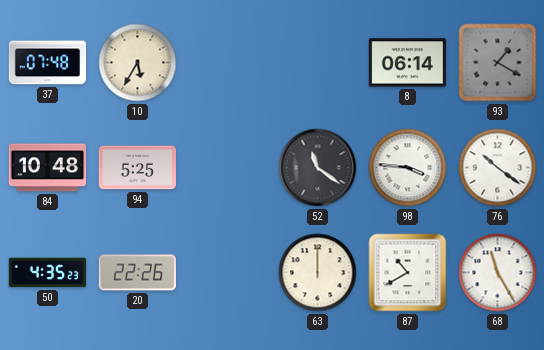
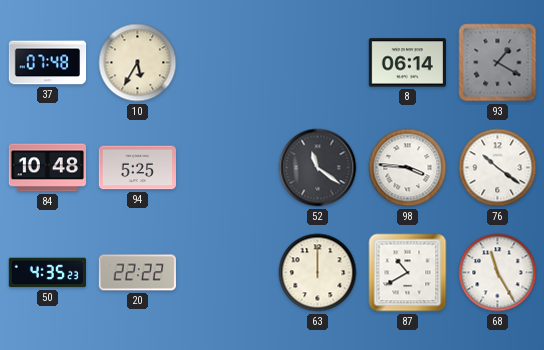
20: 22:26 -> 22:22 (137, 273)
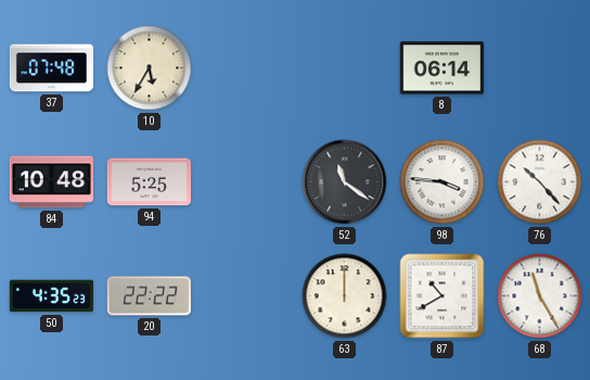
93: 1:20 -> none (498, 63)
76: 10:21 -> 10:23 (540, 182)
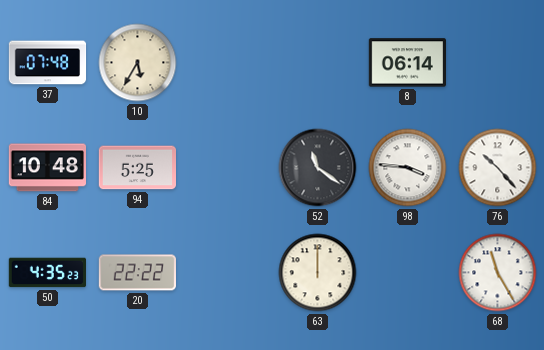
87: 10:40 -> none (442, 296)
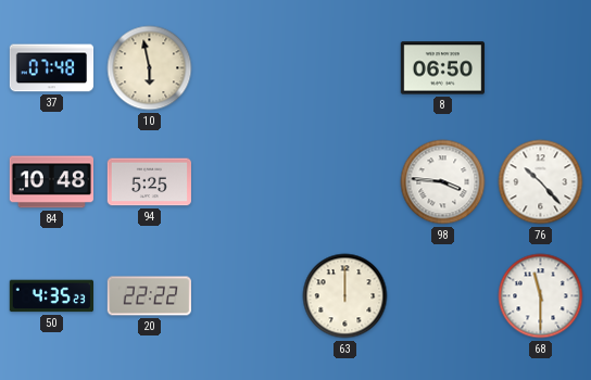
10: 5:35 -> 5:58 (150, 68)
8: 06:14 -> 06:50 (442, 68)
52: 11:21 -> none (318, 168)
68: 11:25 -> 11:30 (541, 296)
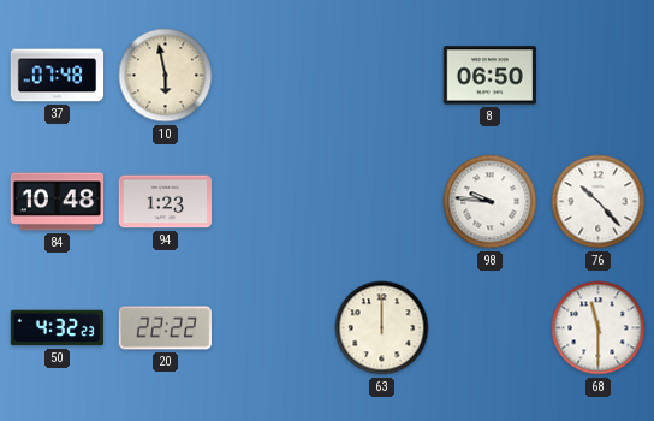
94: 5:25 -> 1:23 (165, 202)
98: 3:46 -> 9:46 (490, 202)
50: 4:35 -> 4:32 (57, 328)
